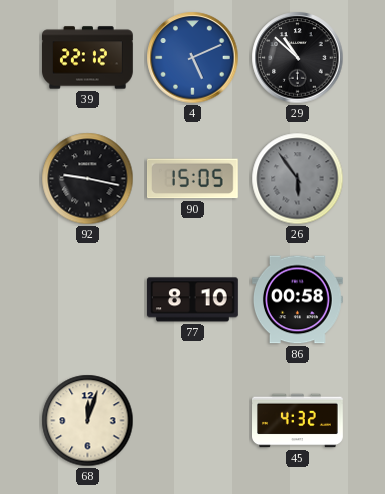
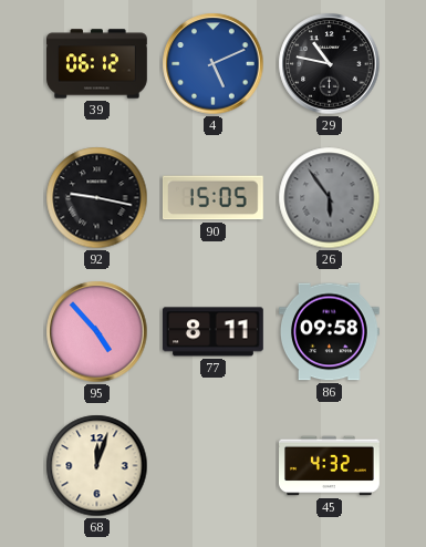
39: 22:12 -> 06:12 (97, 64)
29: 10:52 -> 10:47 (330, 64)
95: none -> 4:53 (97, 332)
77: 8:10 -> 8:11 (212, 332)
86: 00:58 -> 09:58 (330, 332)
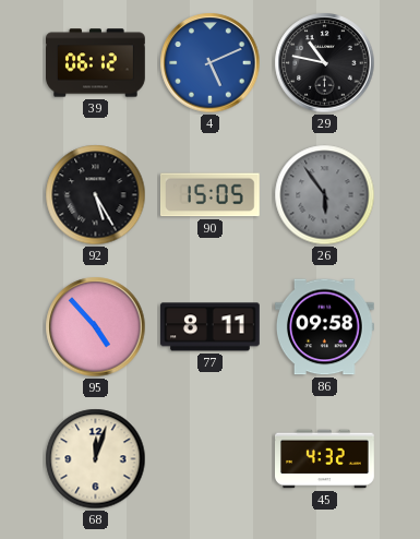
92: 9:17 -> 5:25 (96, 195)
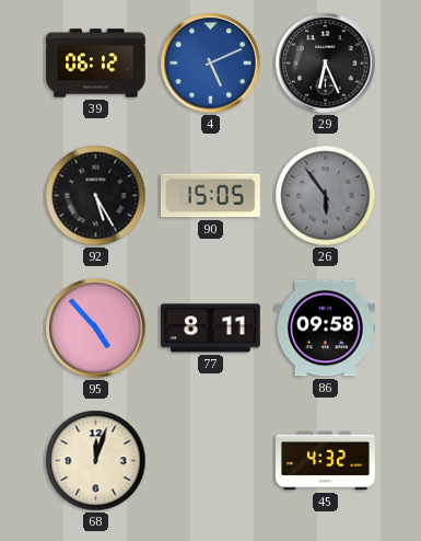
29: 10:47 -> 6:26 (326, 64)
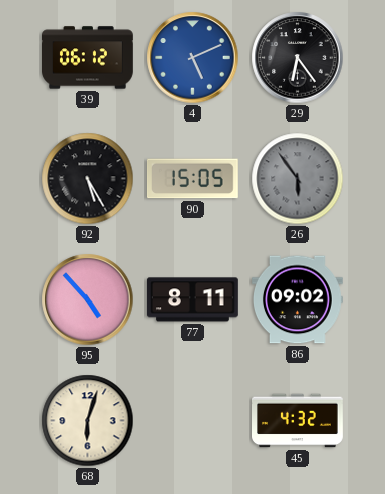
29: 6:26 -> 6:24 (298, 58)
86: 09:58 -> 09:02 (298, 300)
68: 12:03 -> 6:03 (88, 421)
